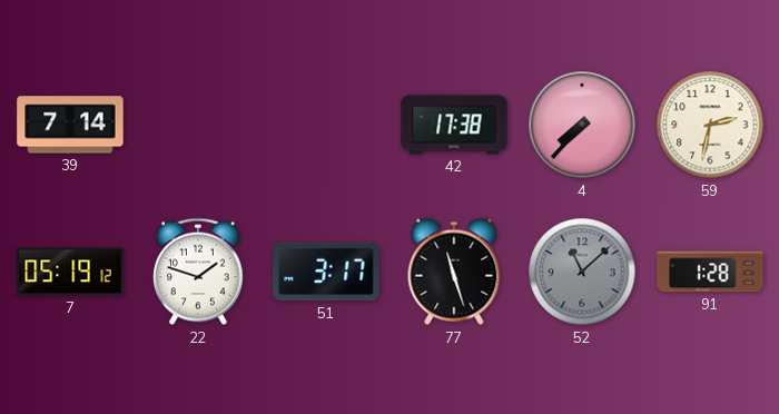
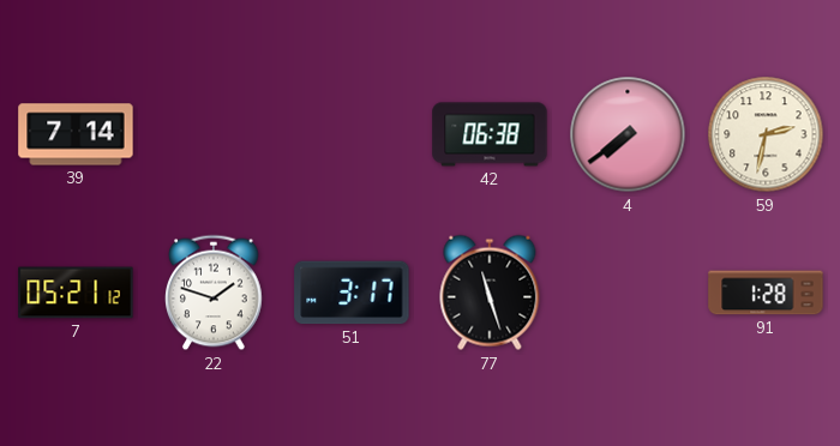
42: 17:38 -> 06:38 (490, 134)
4: 7:37 -> 7:39 (628, 134)
7: 05:19 -> 05:21 (76, 293)
52: 11:08 -> none (582, 272)
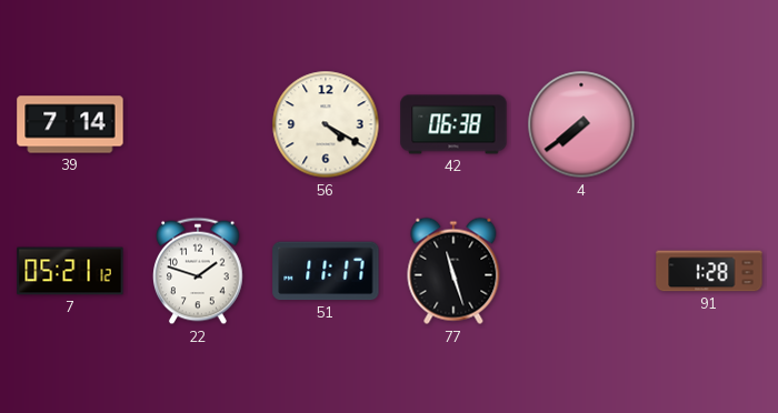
56: none -> 4:20 (326, 124)
59: 2:32 -> none (766, 134)
51: 3:17 -> 11:17 (326, 271)
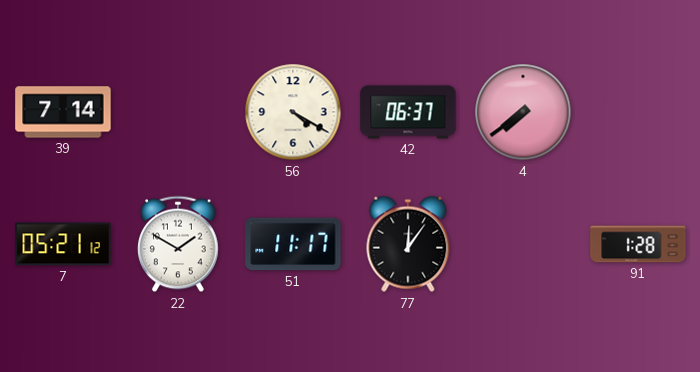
42: 06:38 -> 06:37 (408, 112)
22: 1:48 -> 1:50 (179, 244)
77: 11:27 -> 12:06 (408, 244)
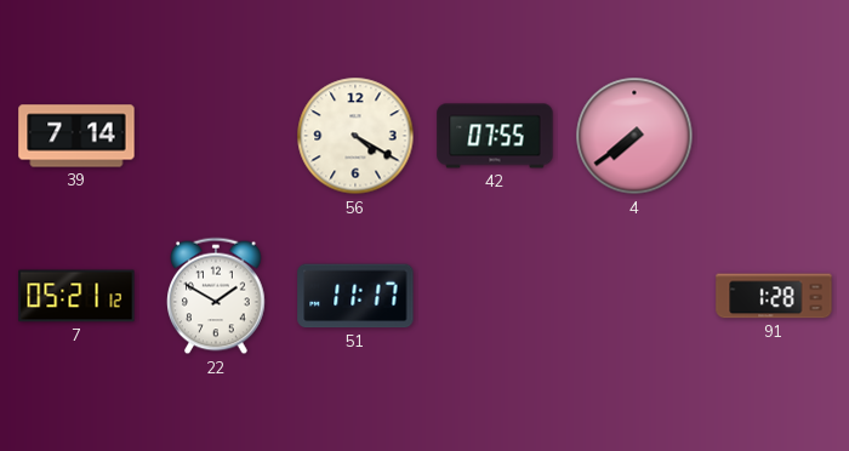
42: 06:37 -> 07:55 (495, 136)
77: 12:06 -> none (408, 244)
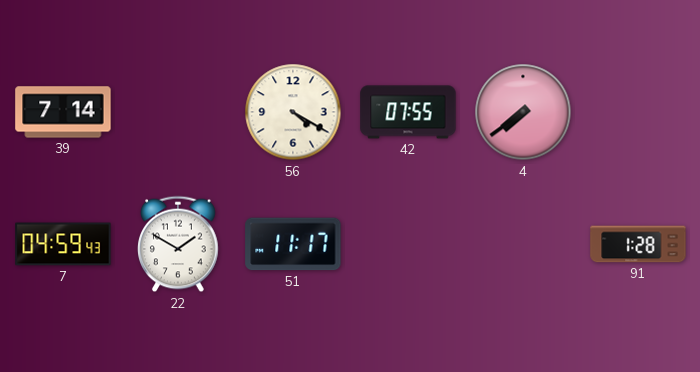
7: 05:21 -> 04:59 (63, 244)
